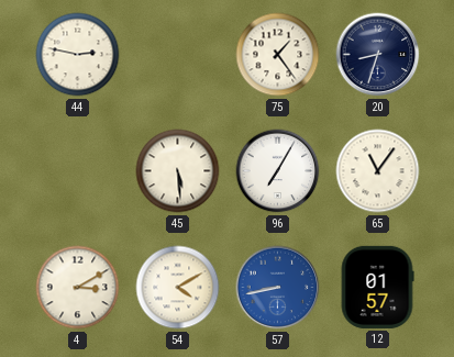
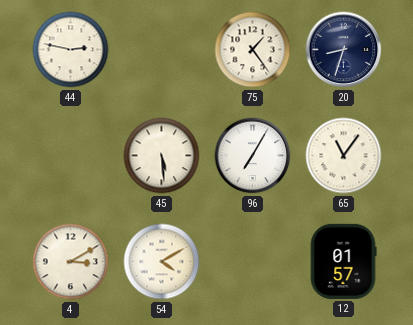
57: 8:43 -> none (278, 288)
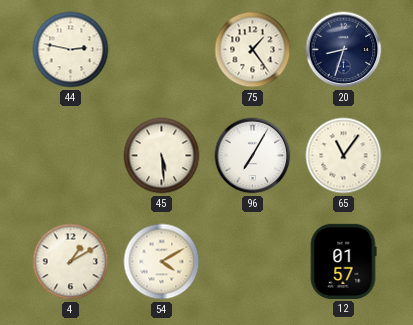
4: 3:10 -> 1:10 (71, 262)
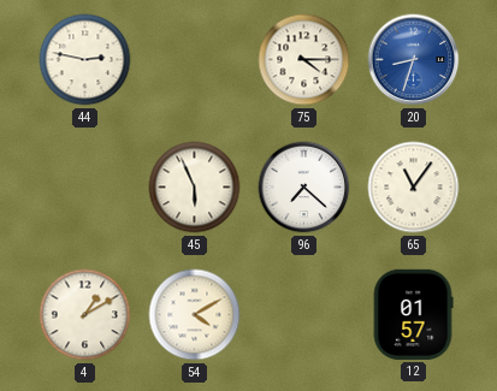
75: 1:24 -> 4:15 (304, 60)
20 dial: navy -> blue (414, 60)
45: 5:29 -> 5:56 (195, 188)
96: 7:05 -> 7:22 (304, 188)
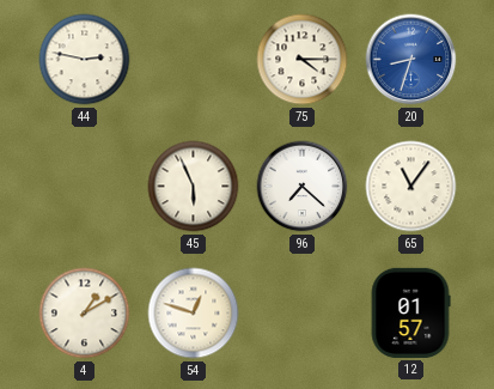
54: 4:10 -> 12:48 (194, 314)
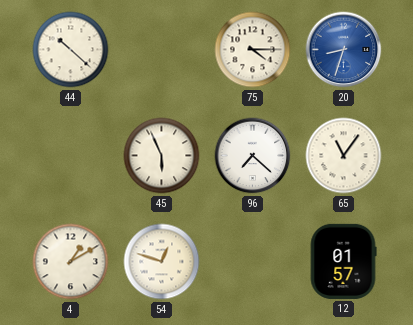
44: 2:47 -> 10:22 (71, 50)
